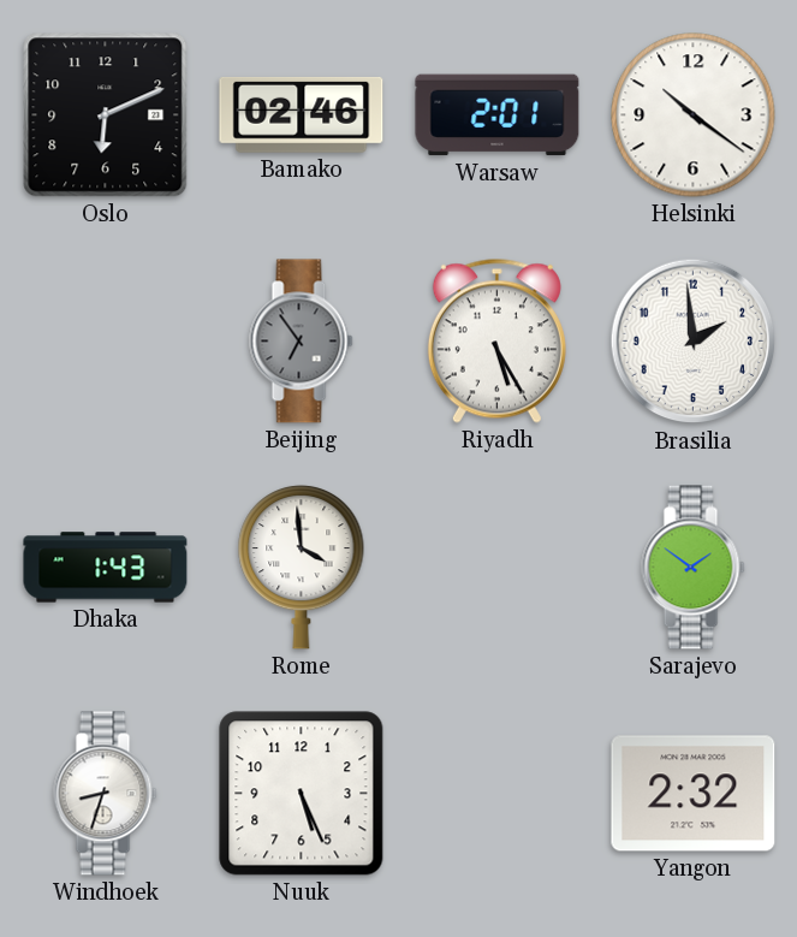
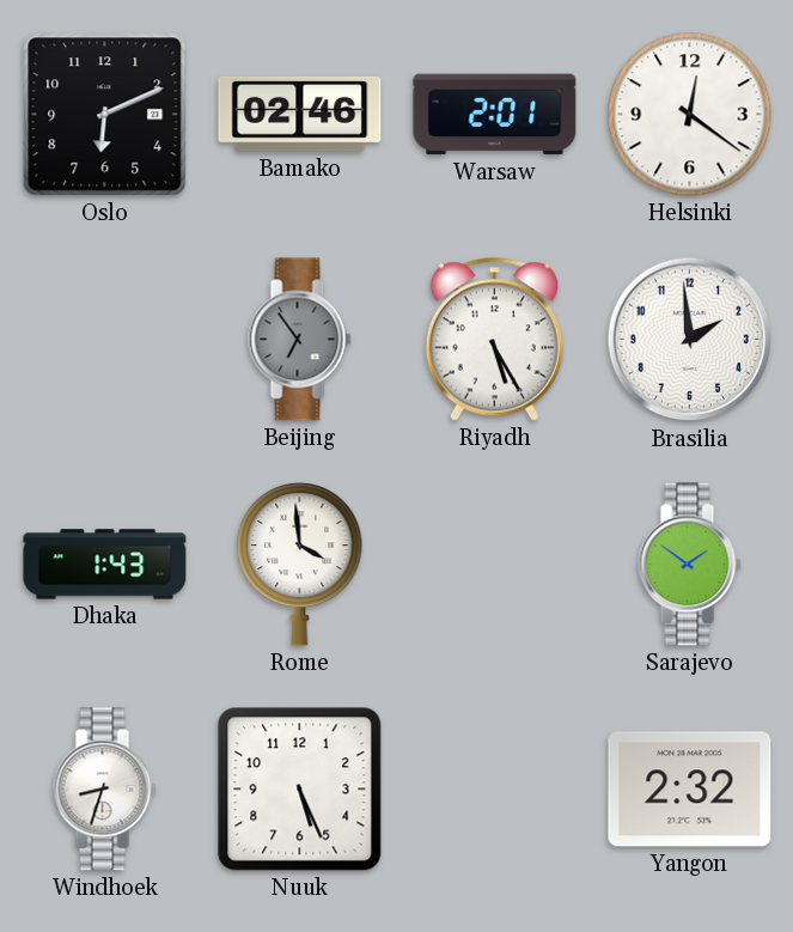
Helsinki: 10:21 -> 12:21 (690, 115)
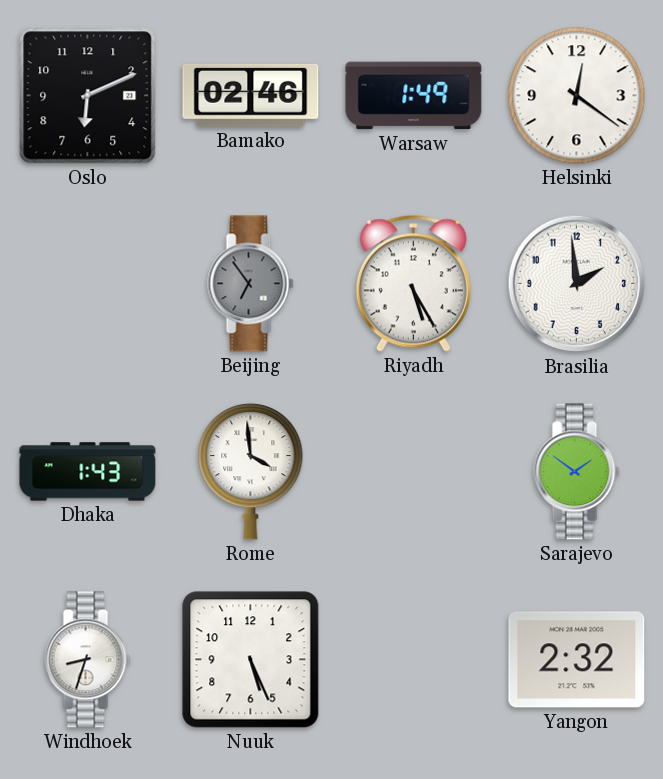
Warsaw: 2:01 -> 1:49 (414, 96)
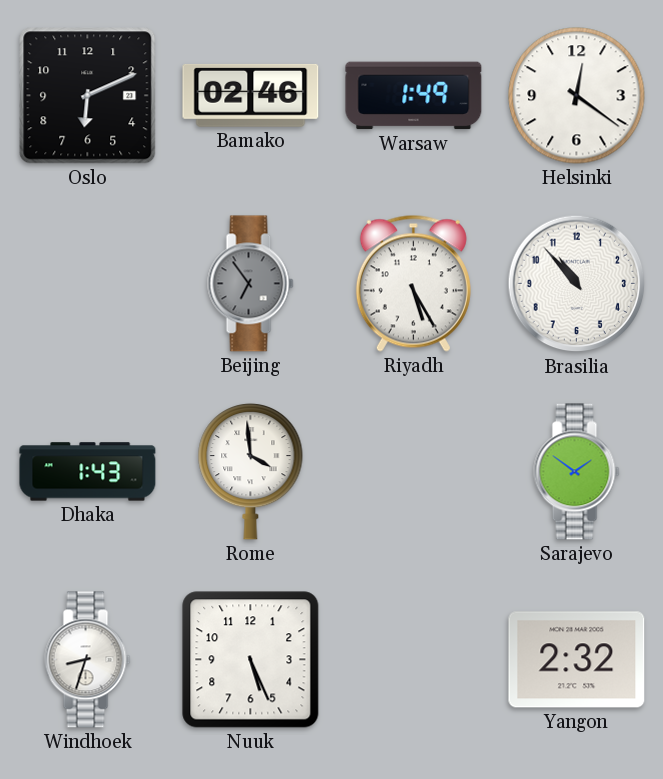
Brasilia: 1:59 -> 10:53 (577, 284)
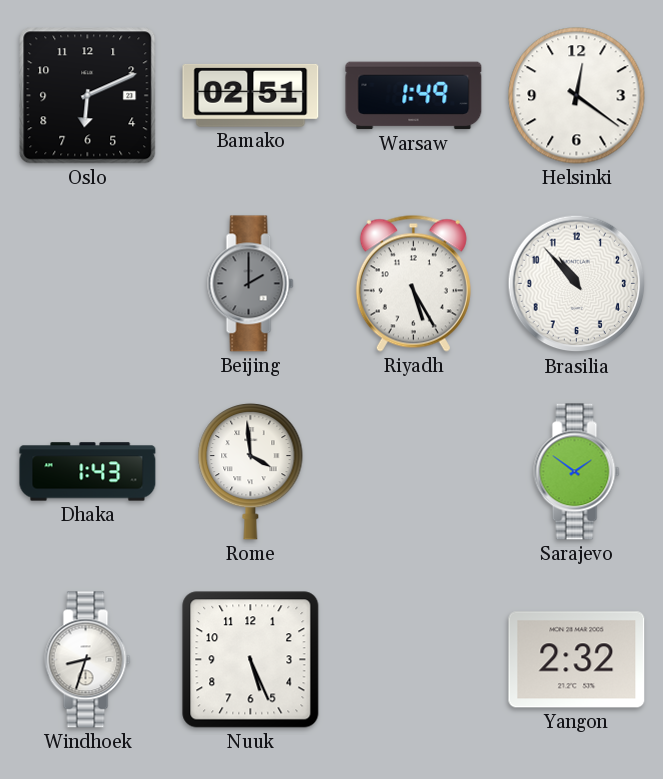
Bamako: 02:46 -> 02:51 (251, 95)
Beijing: 6:54 -> 2:00 (251, 284)
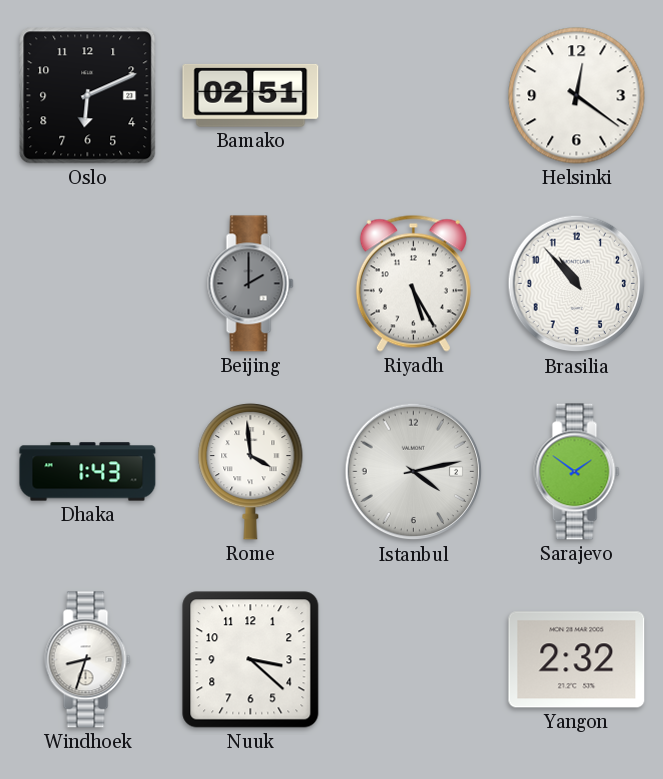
Warsaw: 1:49 -> none (414, 96)
Istanbul: none -> 4:13 (414, 472)
Nuuk: 5:26 -> 3:22 (251, 660)
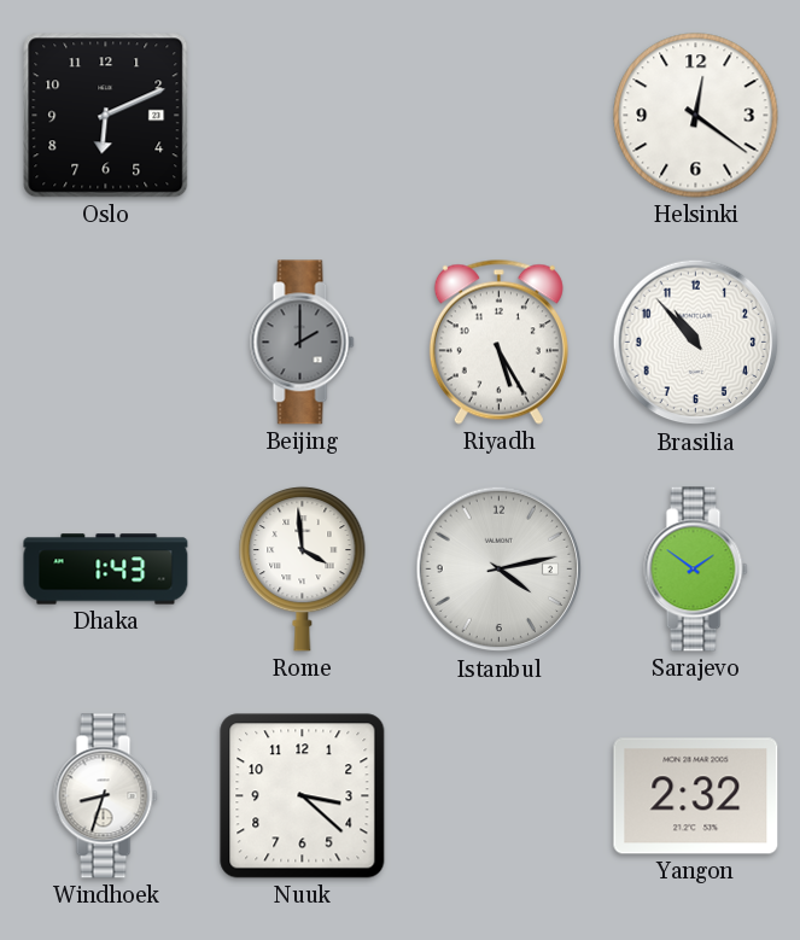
Bamako: 02:51 -> none (251, 95)
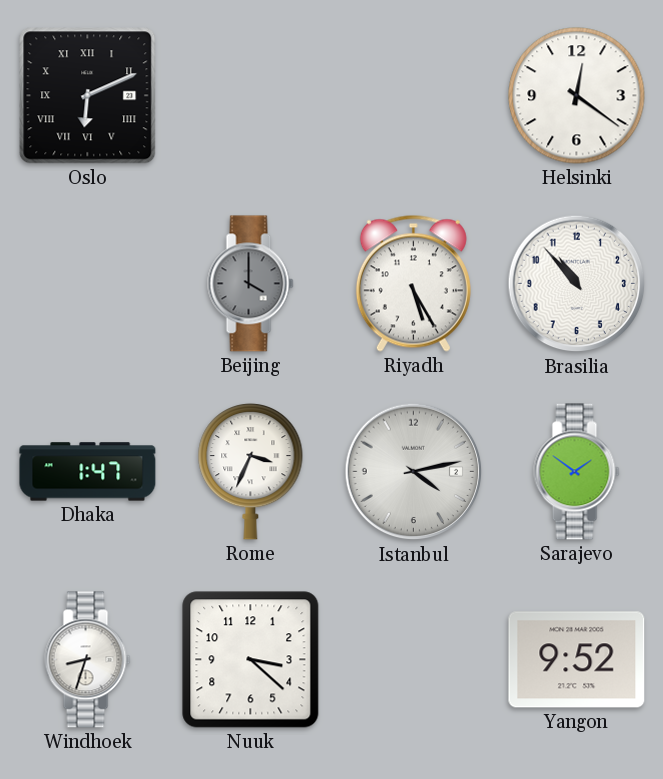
Oslo numerals: Arabic -> Roman (88, 96)
Beijing: 2:00 -> 4:00 (251, 284)
Dhaka: 1:43 -> 1:47 (88, 472)
Rome: 3:59 -> 3:34 (251, 471)
Yangon: 2:32 -> 9:52 (577, 660)
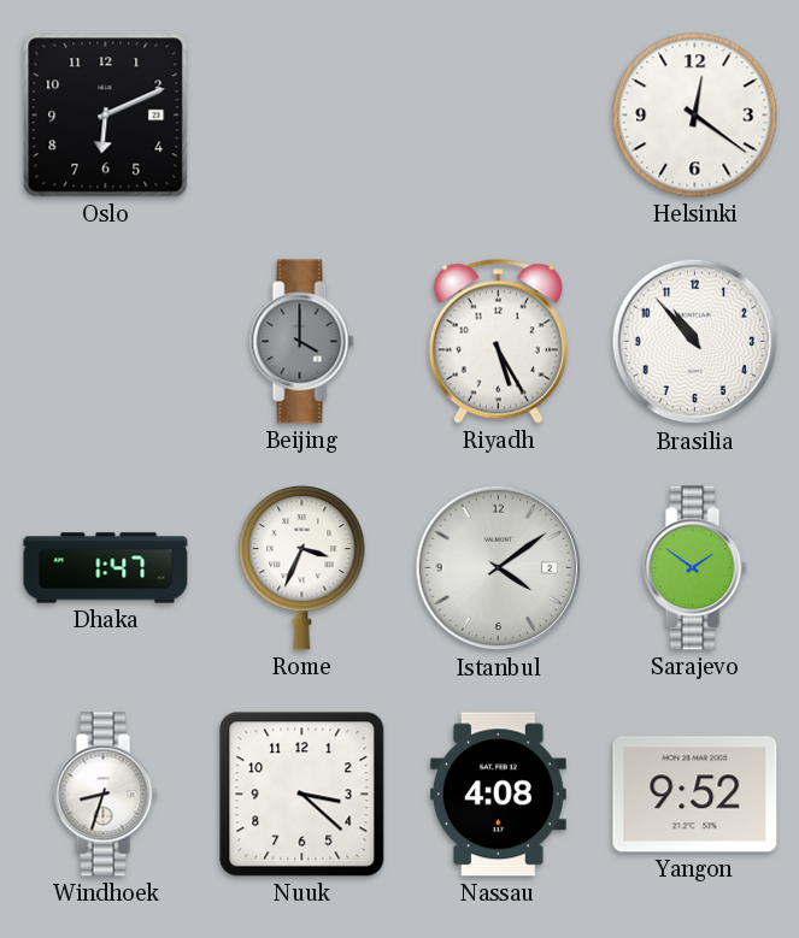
Oslo numerals: Roman -> Arabic (106, 116)
Istanbul: 4:13 -> 4:09 (499, 568)
Nassau: none -> 4:08 (498, 795)
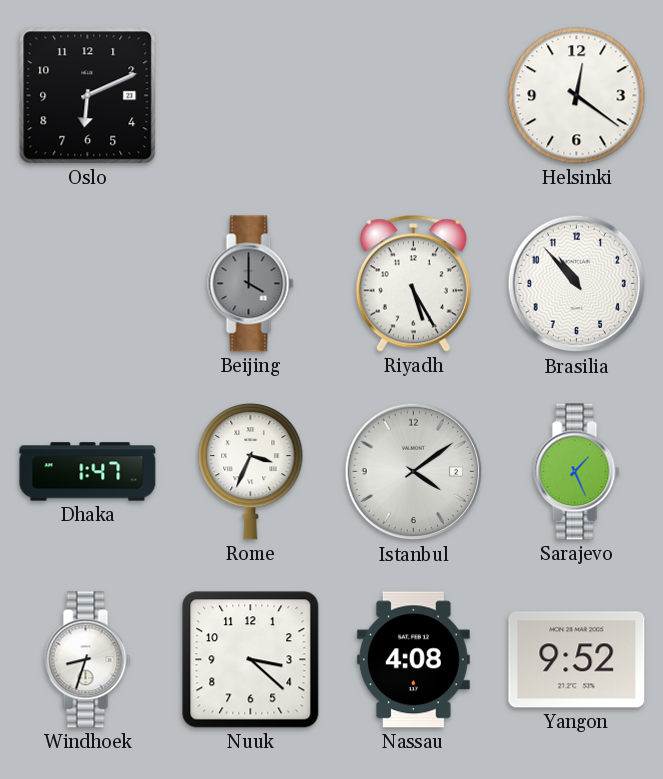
Sarajevo: 1:51 -> 1:26 (577, 472)
